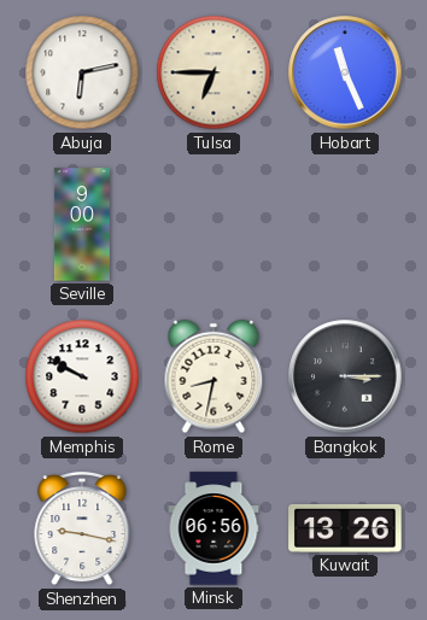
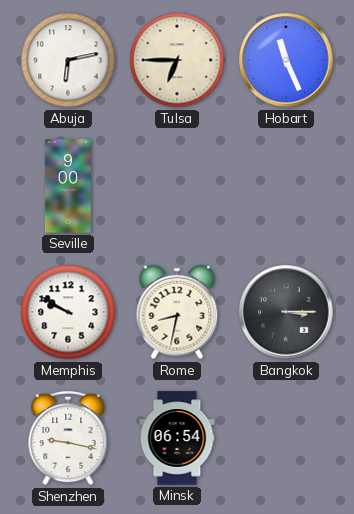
Minsk: 06:56 -> 06:54 (177, 438)
Kuwait: 13:26 -> none (345, 528)
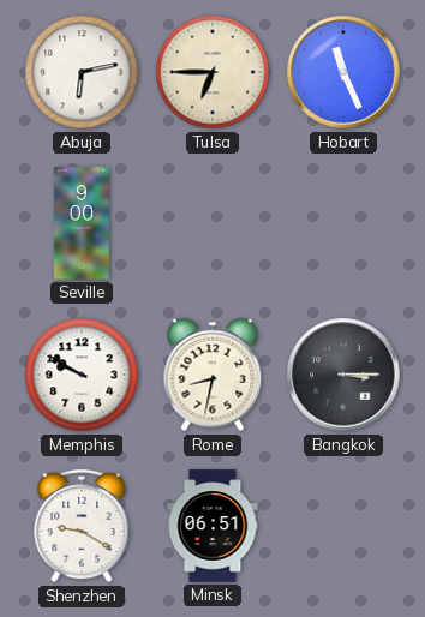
Shenzhen: 9:17 -> 9:20 (82, 526)
Minsk: 06:54 -> 06:51 (212, 526)
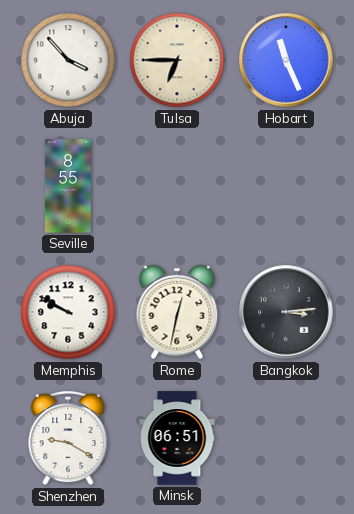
Abuja: 6:13 -> 3:53 (68, 60)
Seville: 9:00 -> 8:55 (68, 186)
Rome: 8:32 -> 12:32 (177, 312)
Bangkok: 3:15 -> 3:14 (286, 312)
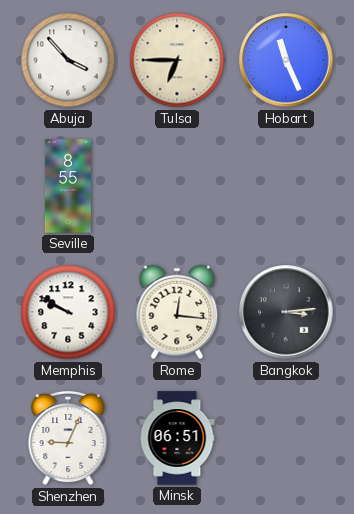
Rome: 12:32 -> 12:16 (177, 312)
Shenzhen: 9:20 -> 9:04 (68, 438)
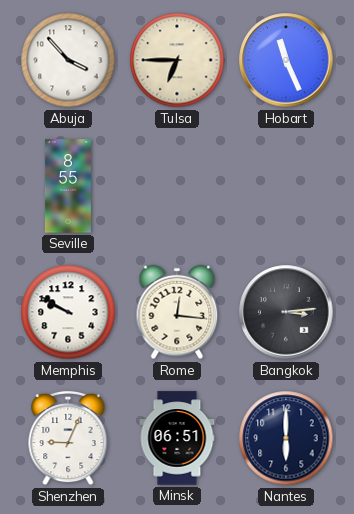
Nantes: none -> 6:00 (286, 438)
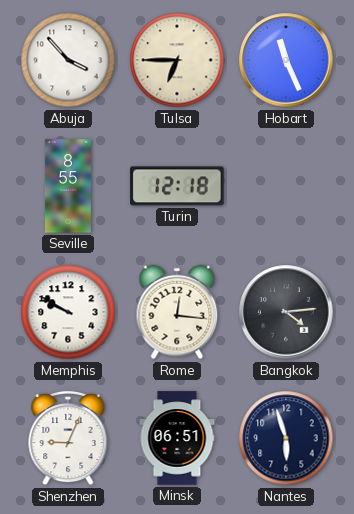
Turin: none -> 12:18 (177, 186)
Bangkok: 3:14 -> 4:14 (286, 312)
Nantes: 6:00 -> 5:57 (286, 438)
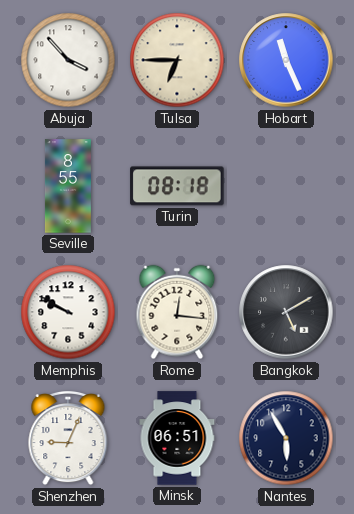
Turin: 12:18 -> 08:18 (177, 186)
Bangkok: 4:14 -> 5:10 (286, 312)
Nantes: 5:57 -> 5:55 (286, 438)
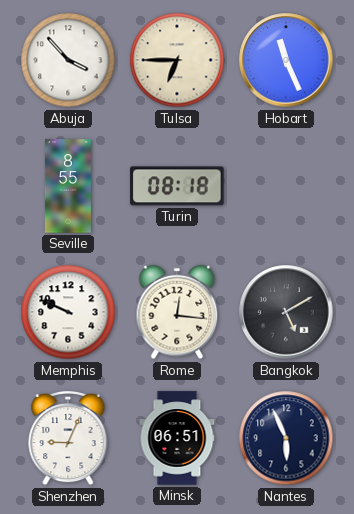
Memphis: 9:50 -> 9:49 (68, 312)
Nantes: 5:55 -> 5:56 (286, 438)
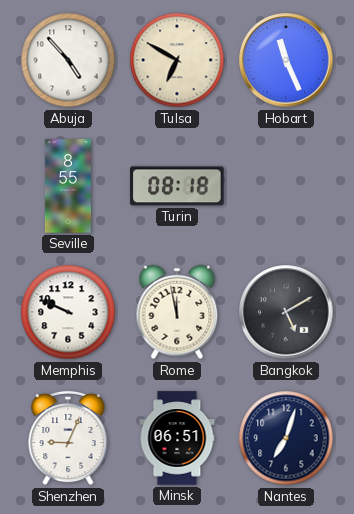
Abuja: 3:53 -> 4:53 (68, 60)
Tulsa: 6:45 -> 6:50 (177, 60)
Rome: 12:16 -> 11:58 (177, 312)
Nantes: 5:56 -> 7:03 (286, 438)
